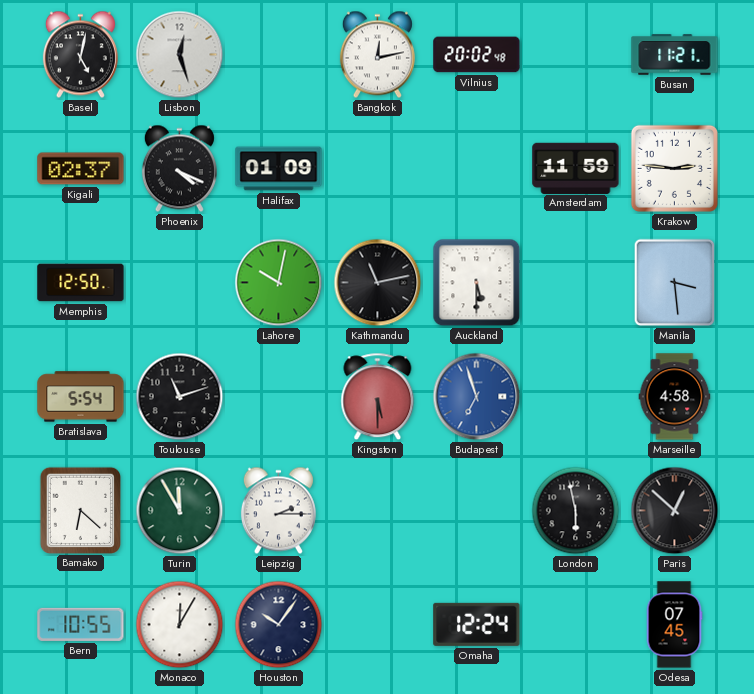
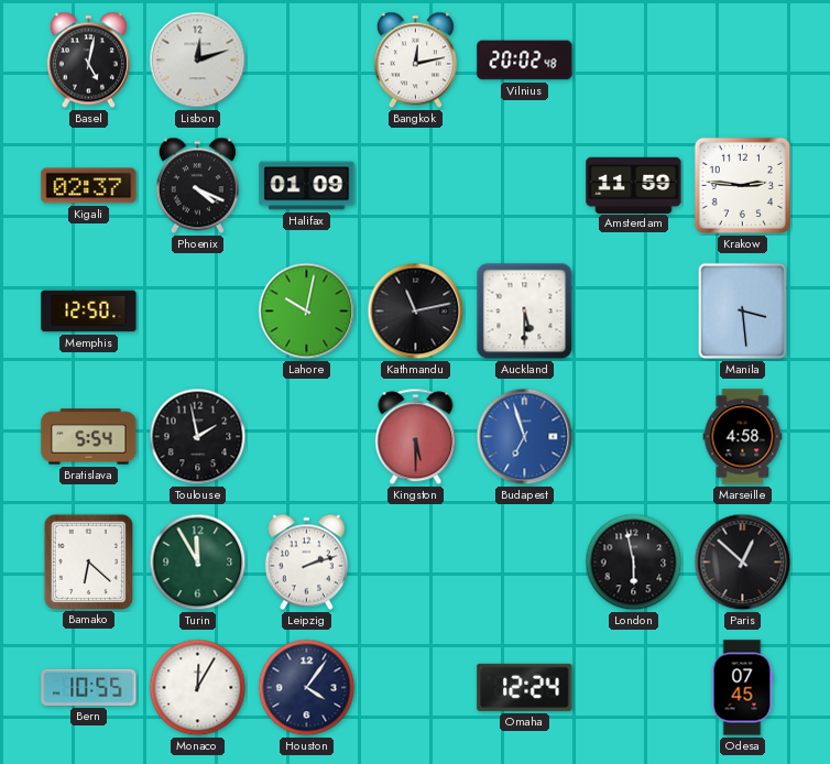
Lisbon: 12:27 -> 12:12 (198, 61)
Busan: 11:21 -> none (675, 55)
Toulouse: 11:12 -> 1:58 (198, 437)
Leipzig: 2:15 -> 2:12 (306, 563)
Houston: 10:06 -> 4:06 (307, 688)
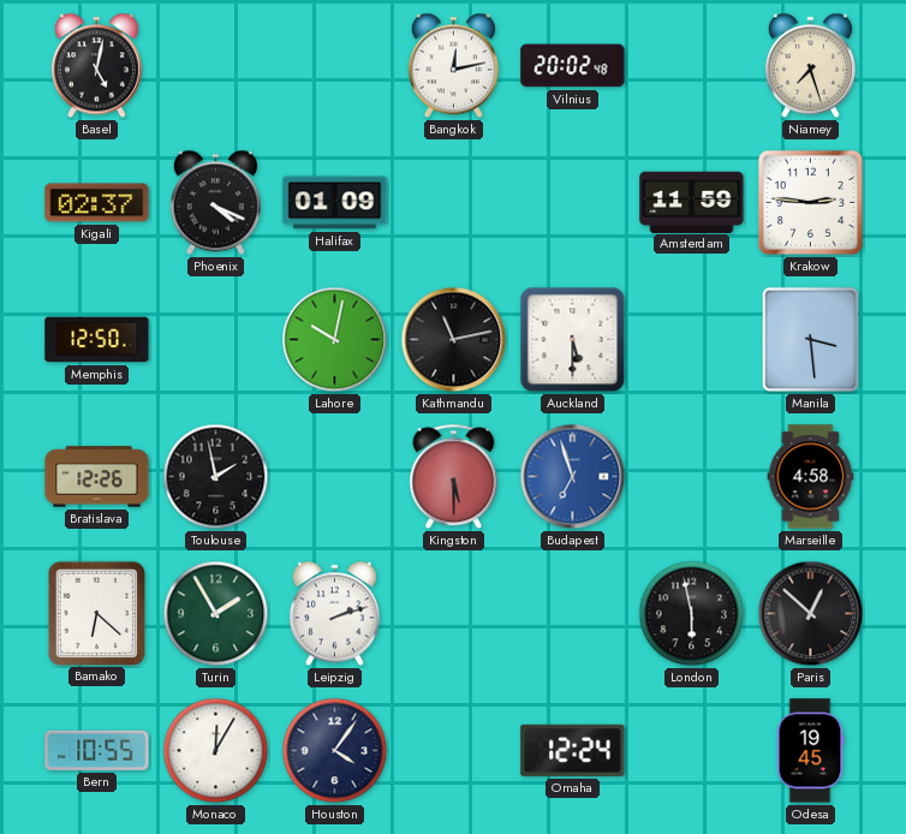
Lisbon: 12:12 -> none (198, 61)
Niamey: none -> 7:27 (810, 66)
Bratislava: 5:54 -> 12:26 (97, 477)
Turin: 11:55 -> 1:55 (216, 614)
Odesa: 07:45 -> 19:45 (810, 751)
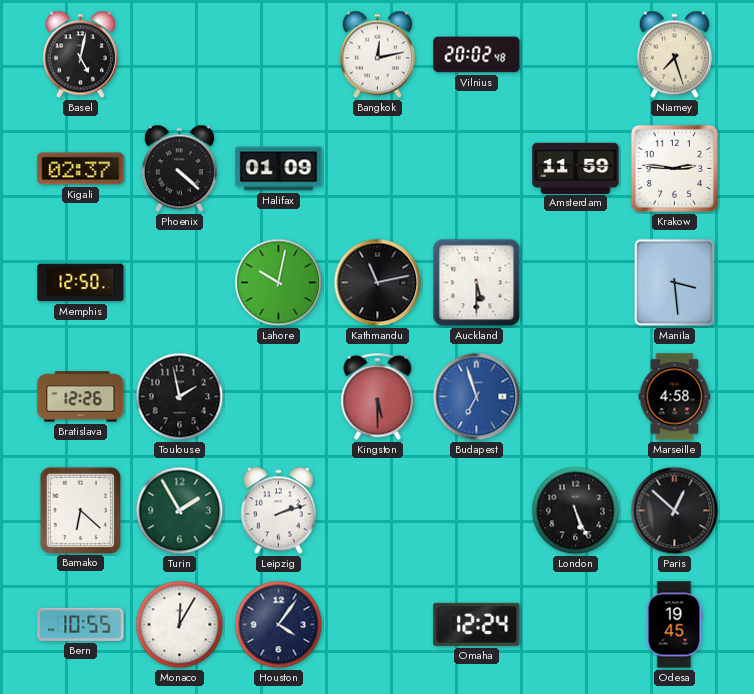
Phoenix: 4:19 -> 4:22 (179, 169)
London: 5:58 -> 5:26 (576, 511)
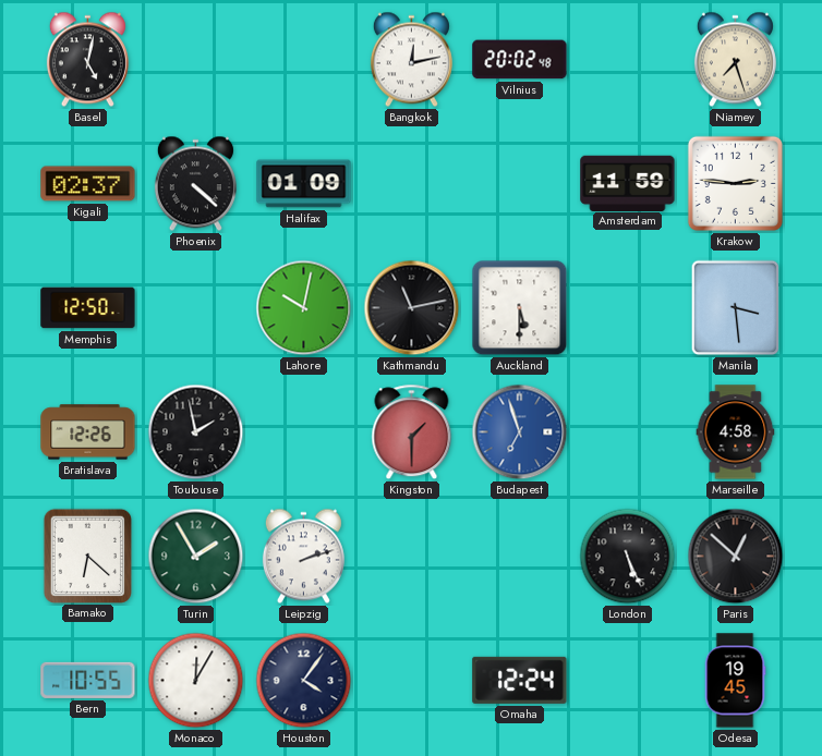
Kingston: 5:30 -> 1:30 (412, 432)
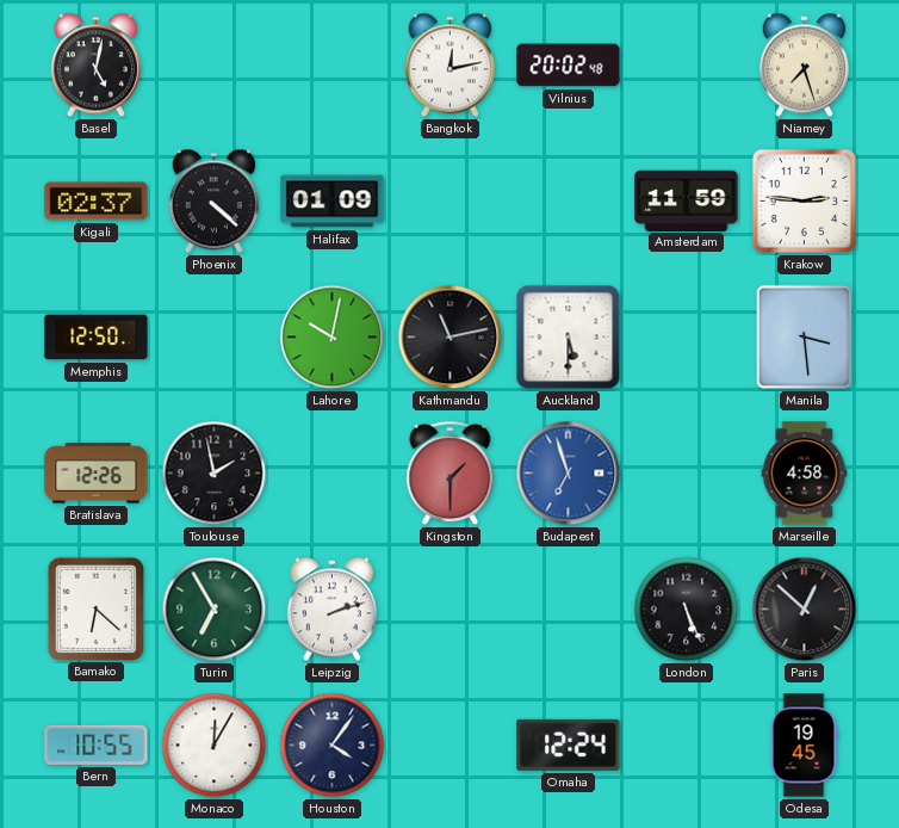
Turin: 1:55 -> 6:55 (215, 610)
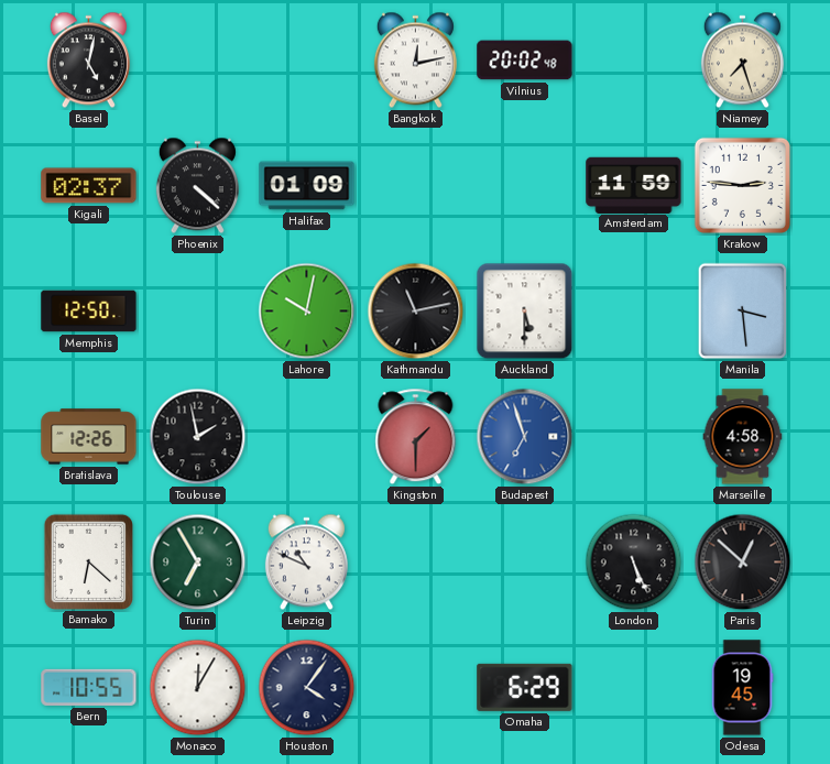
Leipzig: 2:12 -> 10:49 (306, 563)
Omaha: 12:24 -> 6:29 (525, 687)
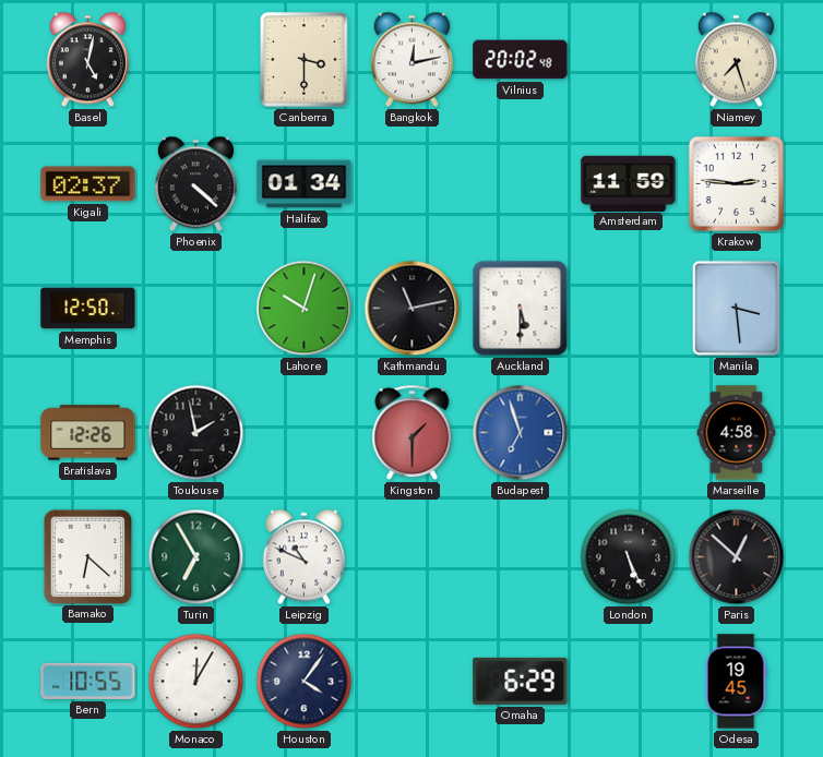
Canberra: none -> 3:30 (305, 60)
Halifax: 01:09 -> 01:34 (305, 184)
Lahore: 10:02 -> 10:03 (305, 309)
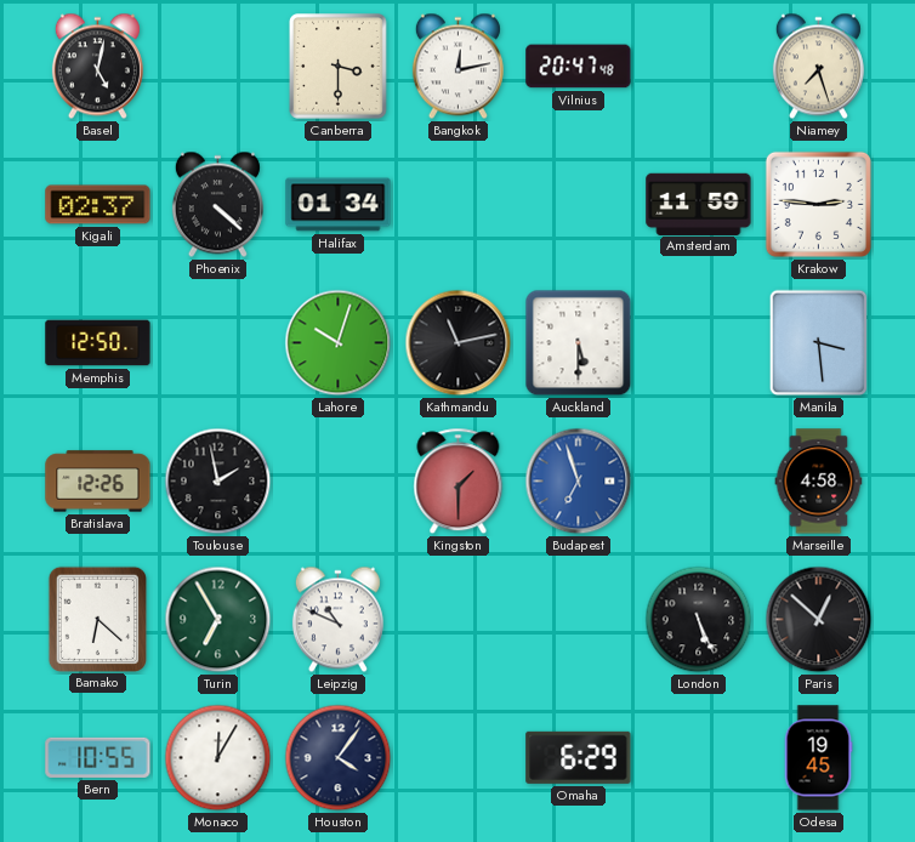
Vilnius: 20:02 -> 20:47 (579, 67)
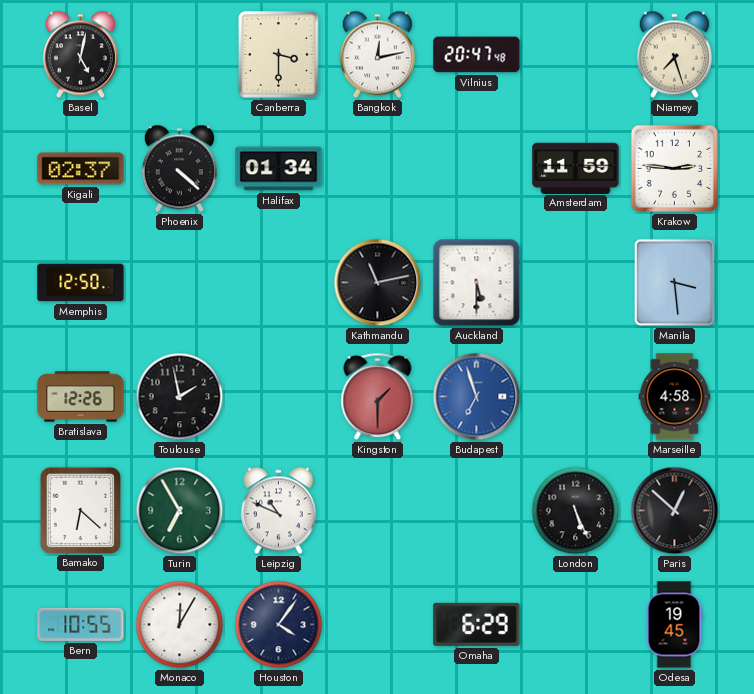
Lahore: 10:03 -> none (339, 343)
